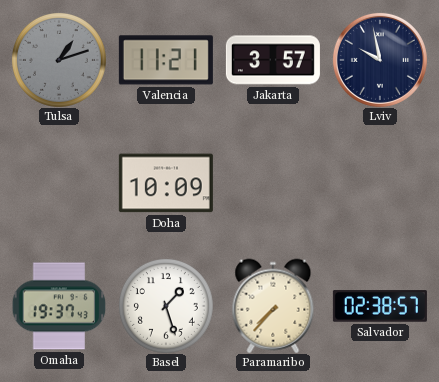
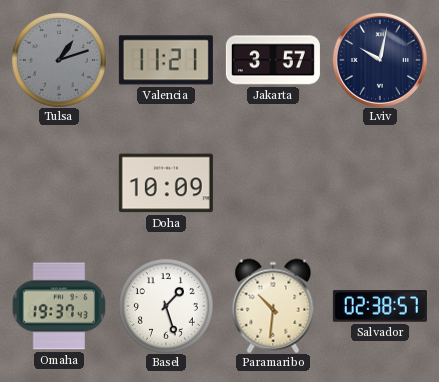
Lviv: 9:58 -> 10:02 (380, 60)
Paramaribo: 7:37 -> 10:31 (273, 306)
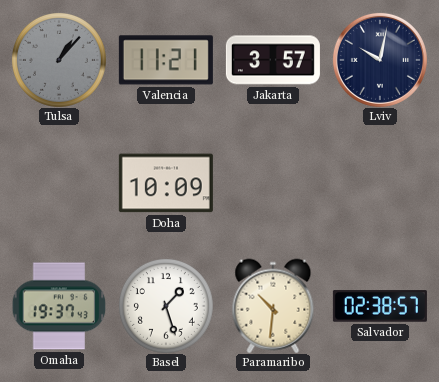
Tulsa: 1:12 -> 1:07 (59, 60)
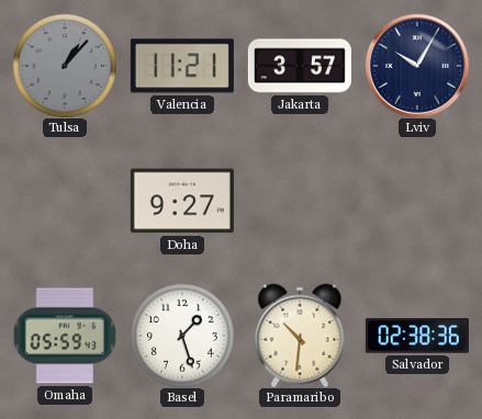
Lviv: 10:02 -> 10:05 (417, 66)
Doha: 10:09 -> 9:27 (182, 201)
Omaha: 19:37 -> 05:59 (65, 336)
Salvador: 02:38:57 -> 02:38:36 (417, 336)
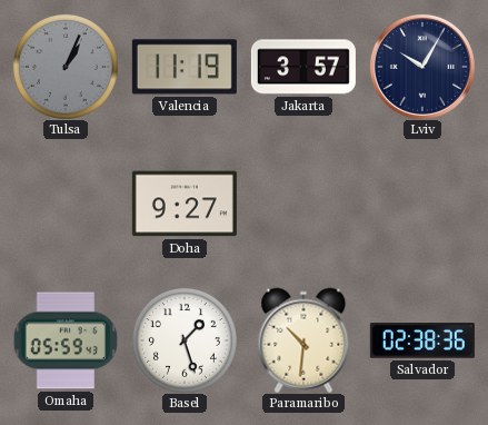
Tulsa: 1:07 -> 1:04 (66, 67)
Valencia: 11:21 -> 11:19 (185, 67)
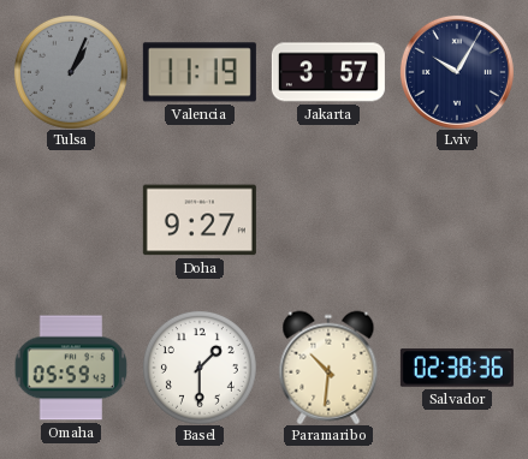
Basel: 1:27 -> 1:30 (200, 368)
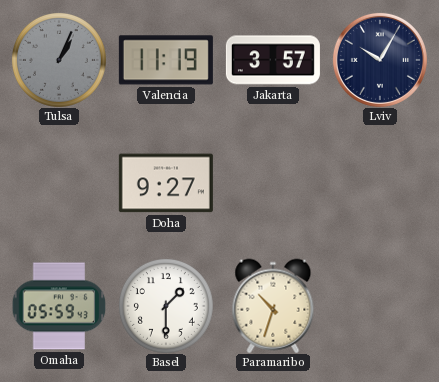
Paramaribo: 10:31 -> 10:33 (273, 306)
Salvador: 02:38 -> none (457, 368)
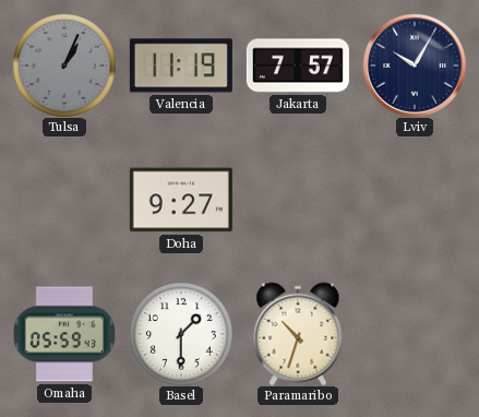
Jakarta: 3:57 -> 7:57 (298, 65)
